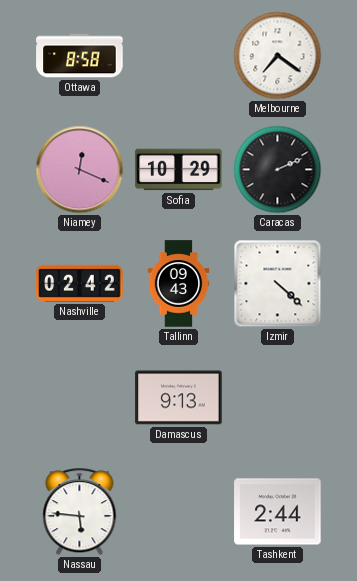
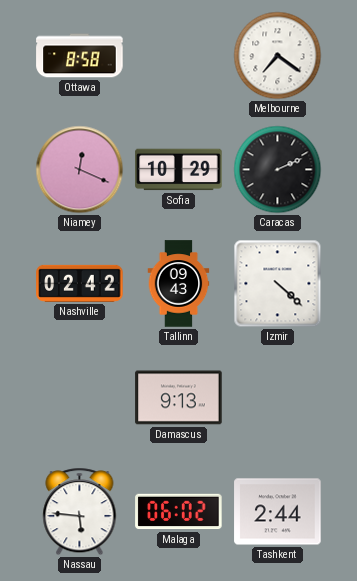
Malaga: none -> 06:02 (179, 512)
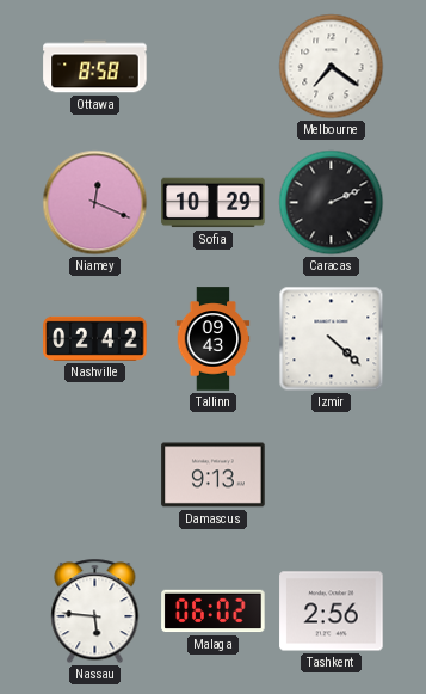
Tashkent: 2:44 -> 2:56 (332, 612)
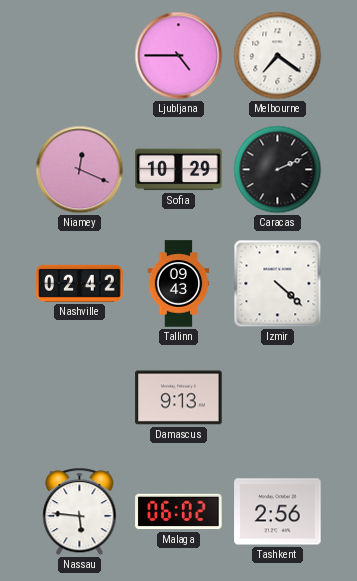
Ottawa: 8:58 -> none (95, 67)
Ljubljana: none -> 4:45 (179, 56)
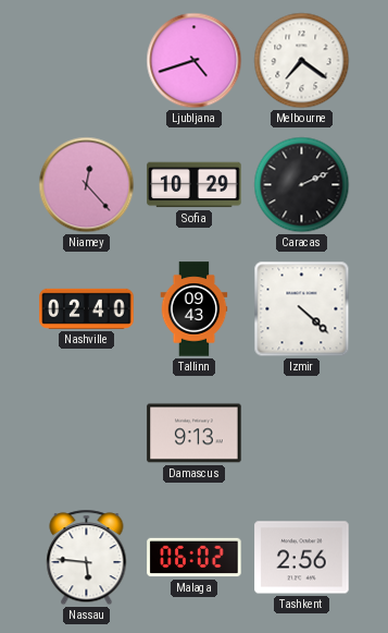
Ljubljana: 4:45 -> 4:42 (195, 61)
Niamey: 12:19 -> 12:23 (87, 185)
Nashville: 02:42 -> 02:40 (87, 308)
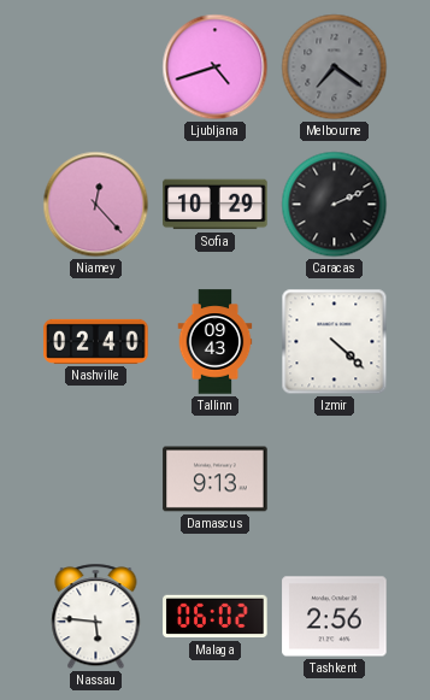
Melbourne dial: white -> grey (335, 67)
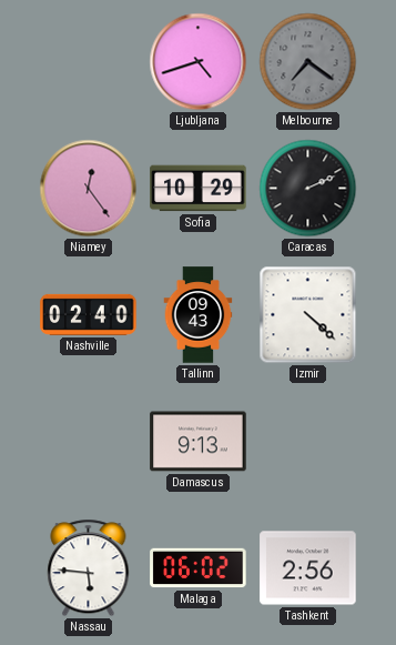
Niamey: 12:23 -> 12:24 (89, 189)
